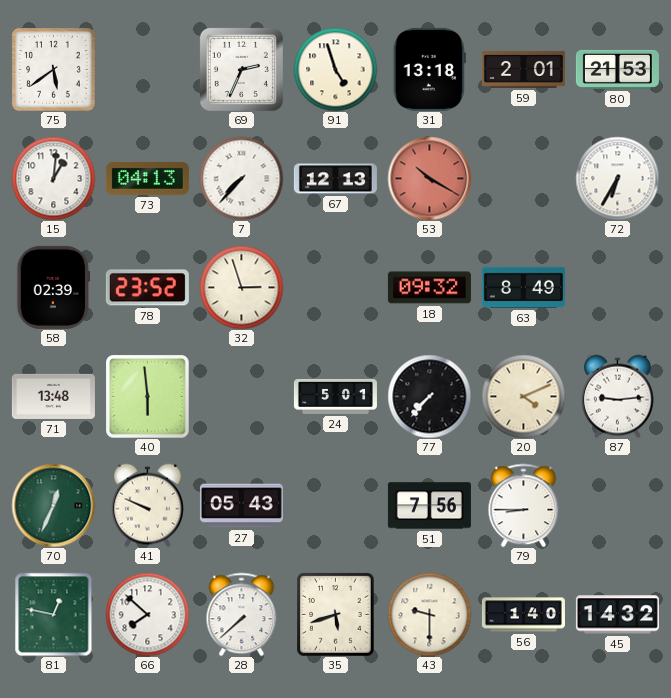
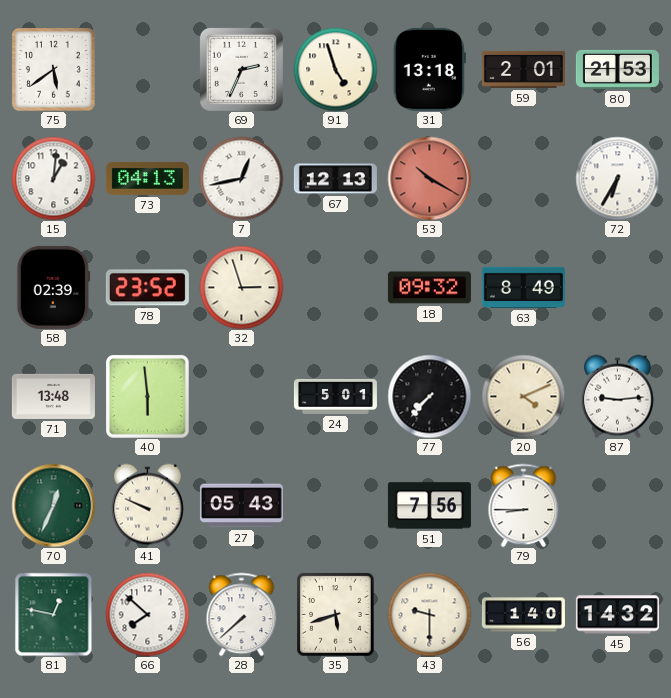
7: 7:37 -> 12:43 (241, 178)
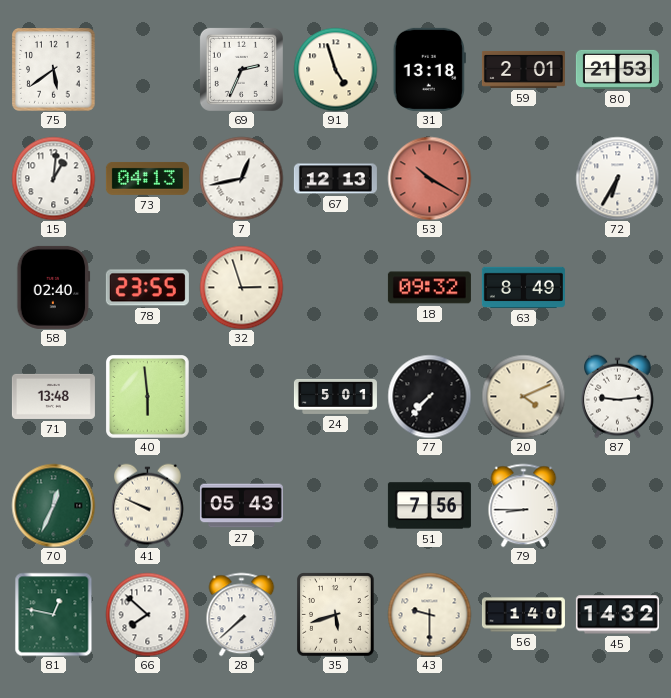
58: 02:39 -> 02:40 (54, 287)
78: 23:52 -> 23:55 (147, 288)
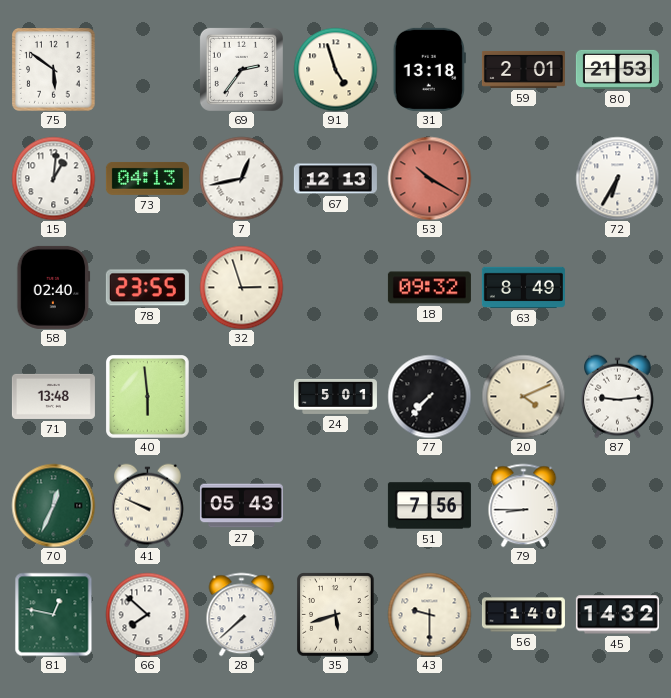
75: 5:39 -> 5:51 (53, 69)
69: 2:34 -> 2:36 (241, 69)
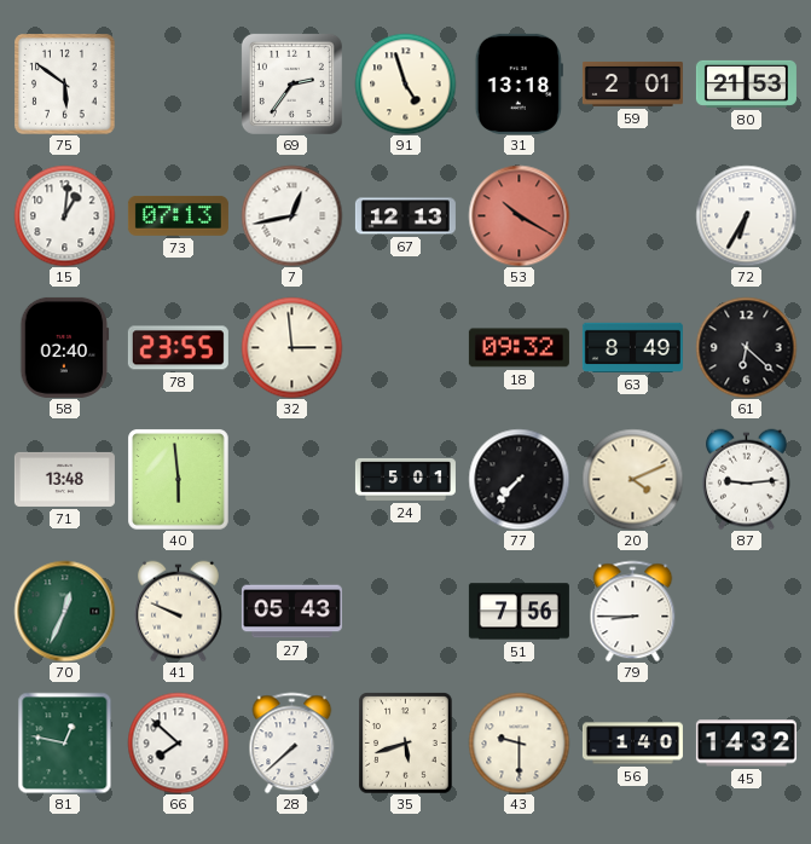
73: 04:13 -> 07:13 (178, 216)
32: 2:57 -> 2:59 (291, 347)
61: none -> 6:22 (746, 347)
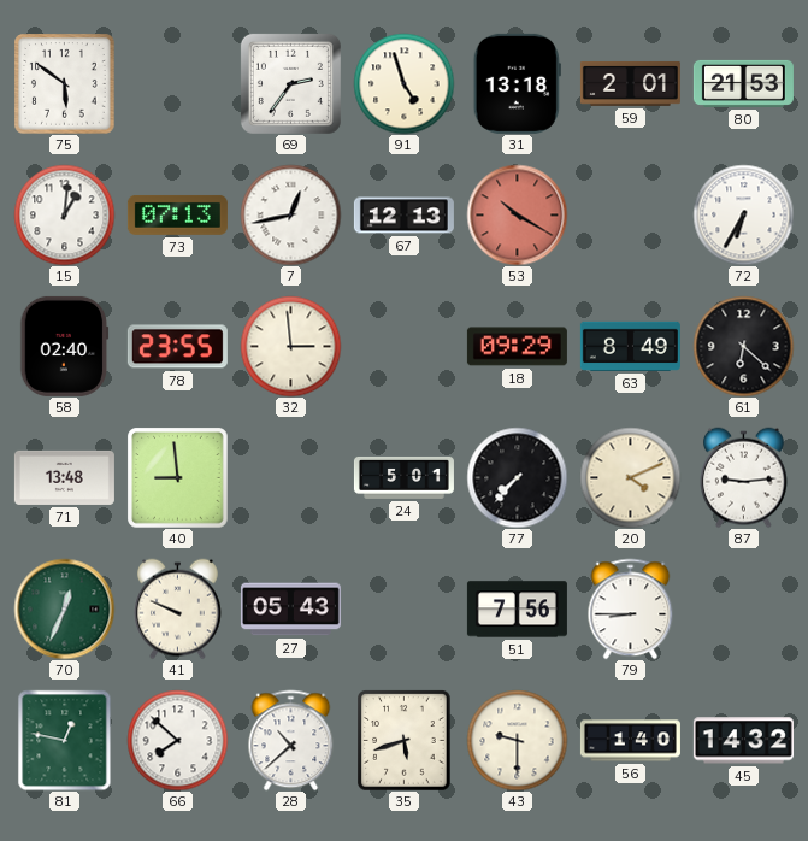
18: 09:32 -> 09:29 (517, 347)
40: 5:59 -> 8:59 (177, 477)
28: 7:38 -> 10:38 (291, 740)
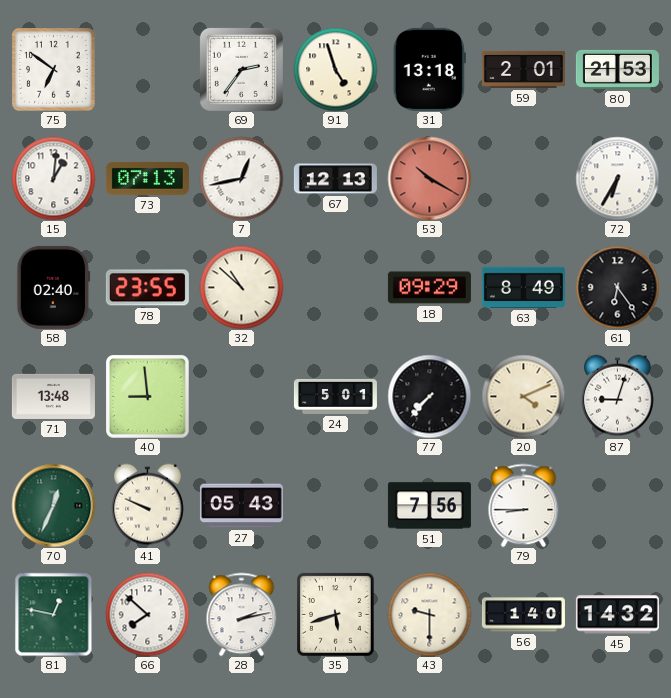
75: 5:51 -> 6:51 (53, 69)
32: 2:59 -> 10:52 (241, 287)
61: 6:22 -> 6:24 (617, 287)
87: 9:14 -> 9:03 (618, 396)
28: 10:38 -> 2:13 (242, 614)
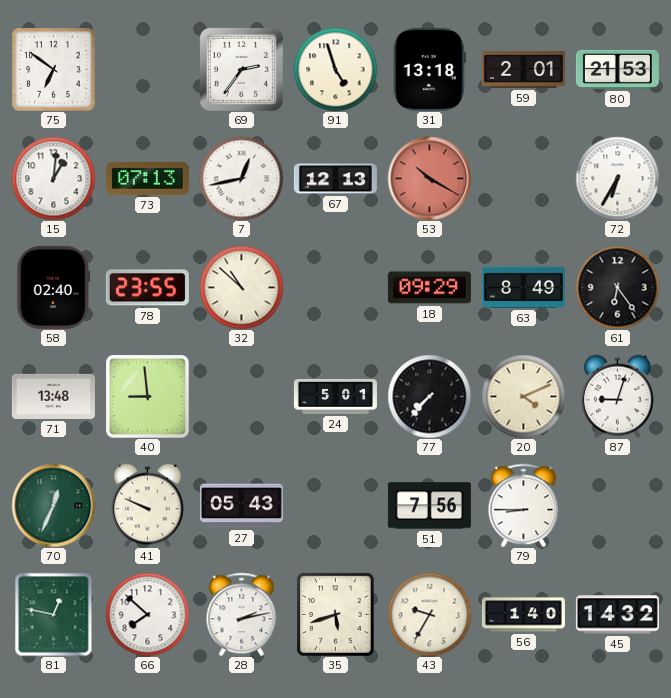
43: 9:30 -> 9:35 (429, 614)
